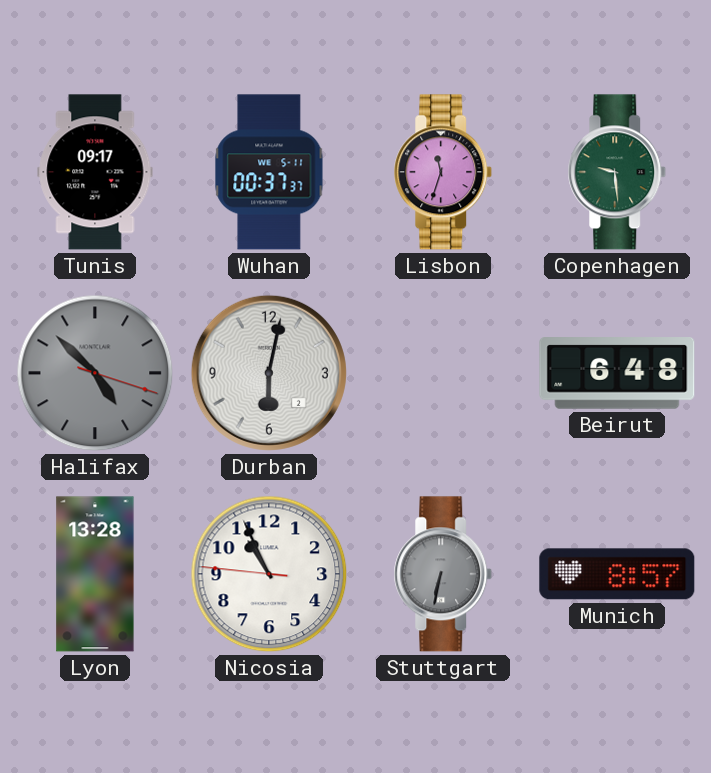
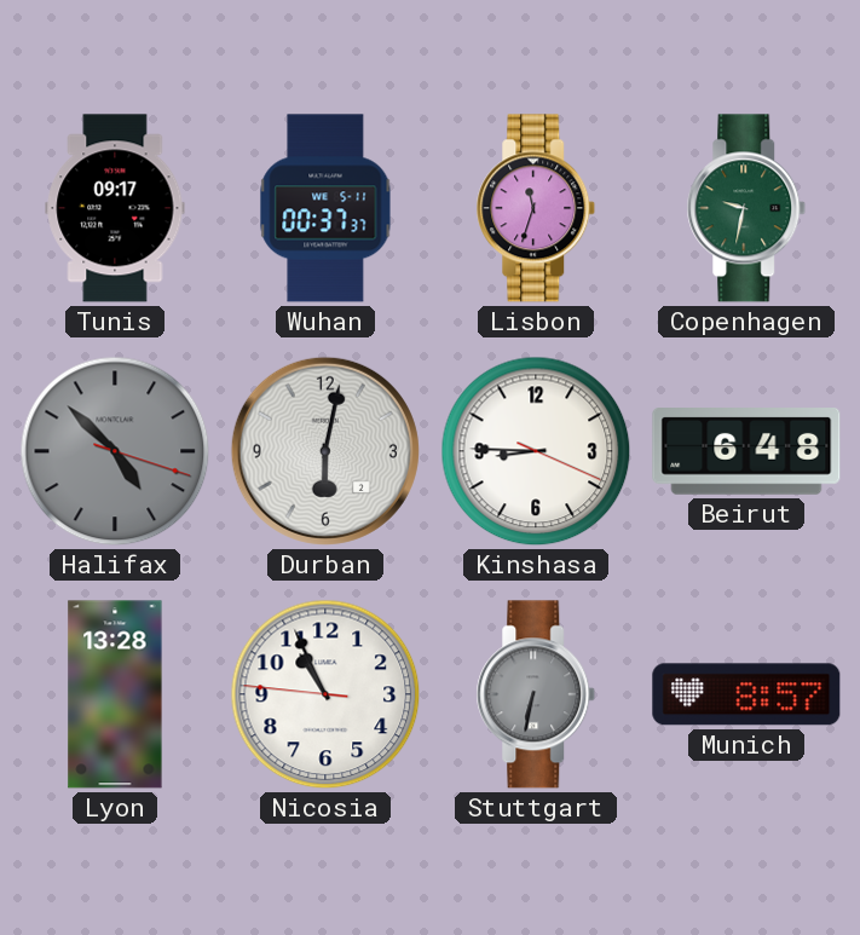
Copenhagen: 9:29 -> 9:32 (746, 208)
Kinshasa: none -> 8:45 (536, 451)
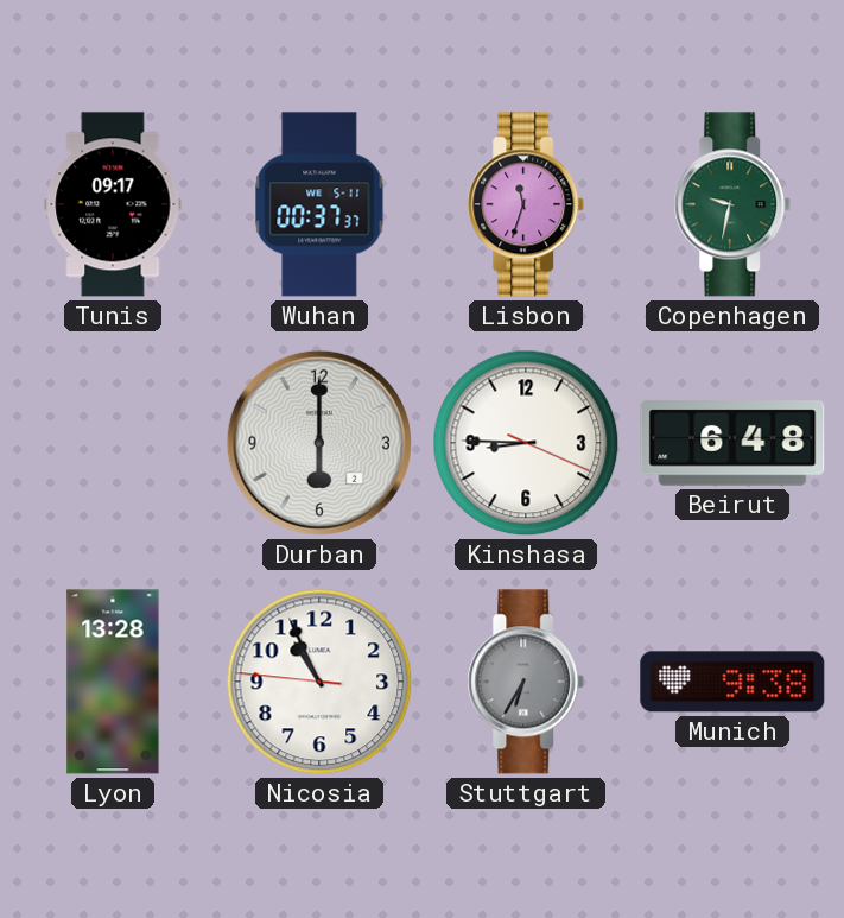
Halifax: 4:52 -> none (115, 451)
Durban: 6:02 -> 6:00 (319, 443)
Stuttgart: 6:32 -> 6:35 (526, 682)
Munich: 8:57 -> 9:38 (732, 682)
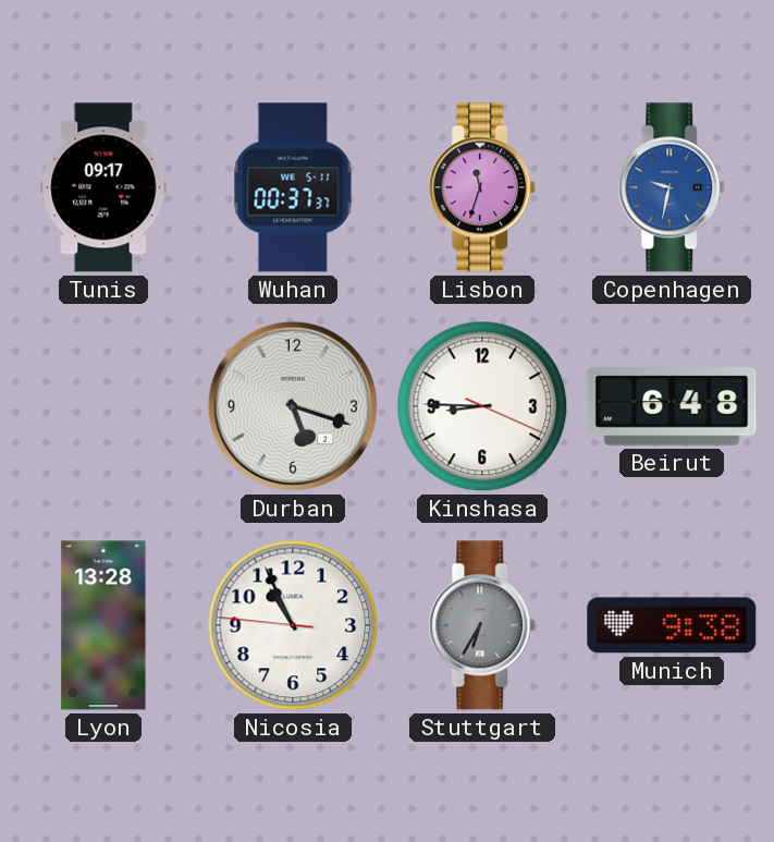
Copenhagen dial: green -> blue (672, 187)
Durban: 6:00 -> 5:18 (293, 406)
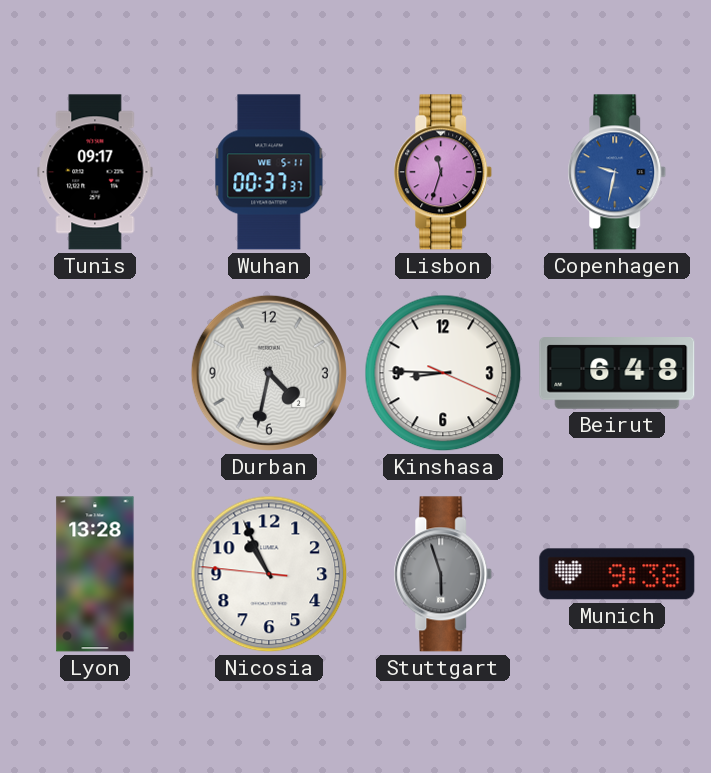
Durban: 5:18 -> 4:32 (269, 373)
Stuttgart: 6:35 -> 5:57 (443, 574)
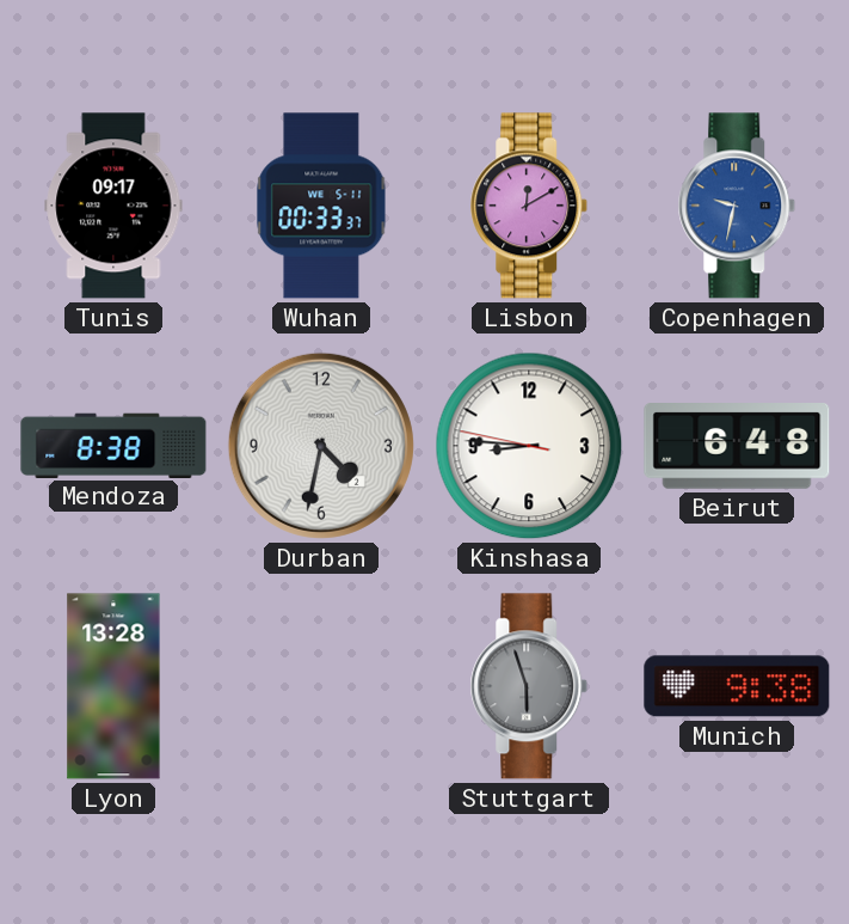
Wuhan: 00:37 -> 00:33 (321, 206)
Lisbon: 11:33 -> 12:10 (529, 206)
Mendoza: none -> 8:38 (113, 445)
Kinshasa: 8:45:19 -> 8:45:47 (529, 446)
Nicosia: 10:55 -> none (269, 574)
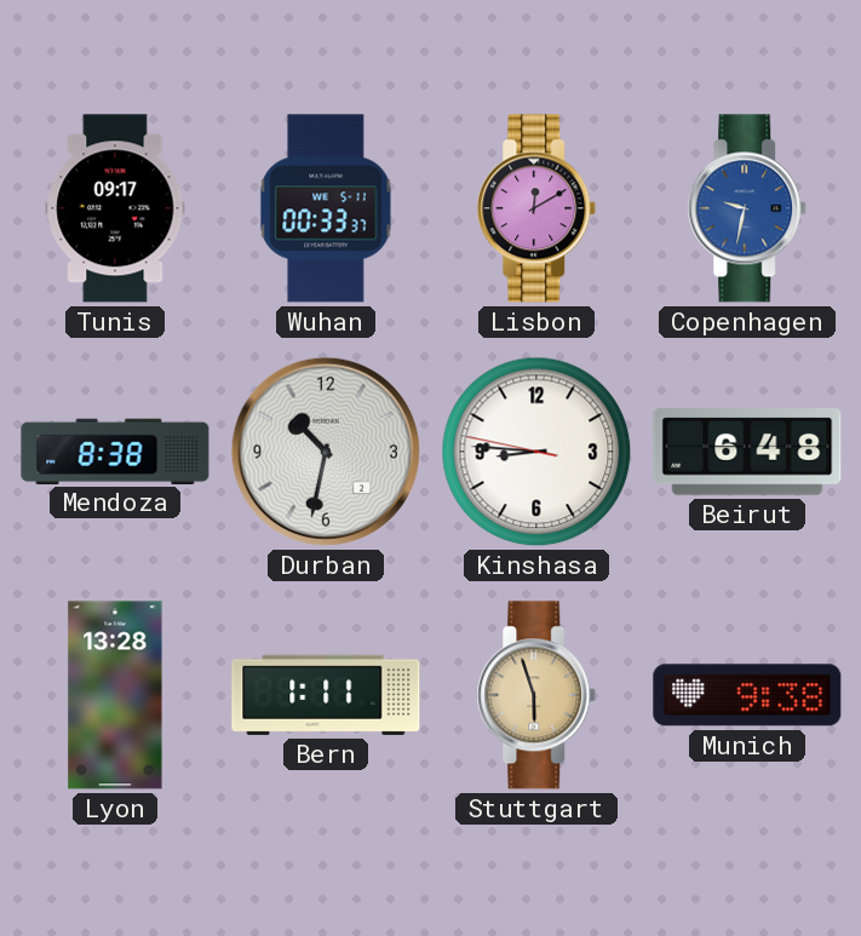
Durban: 4:32 -> 10:32 (326, 452)
Bern: none -> 1:11 (326, 695)
Stuttgart dial: grey -> champagne (536, 695)
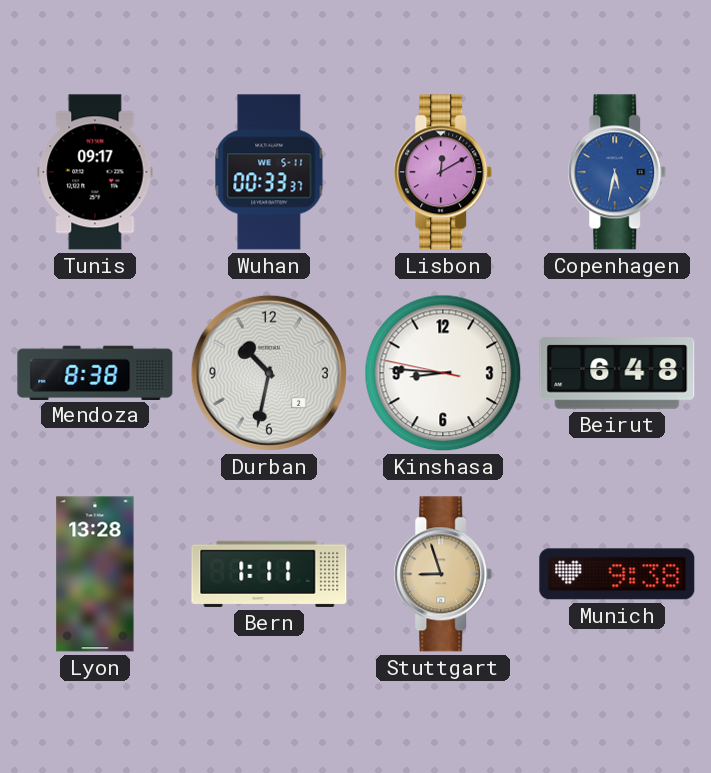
Copenhagen: 9:32 -> 5:32 (617, 172)
Stuttgart: 5:57 -> 8:57 (443, 574)
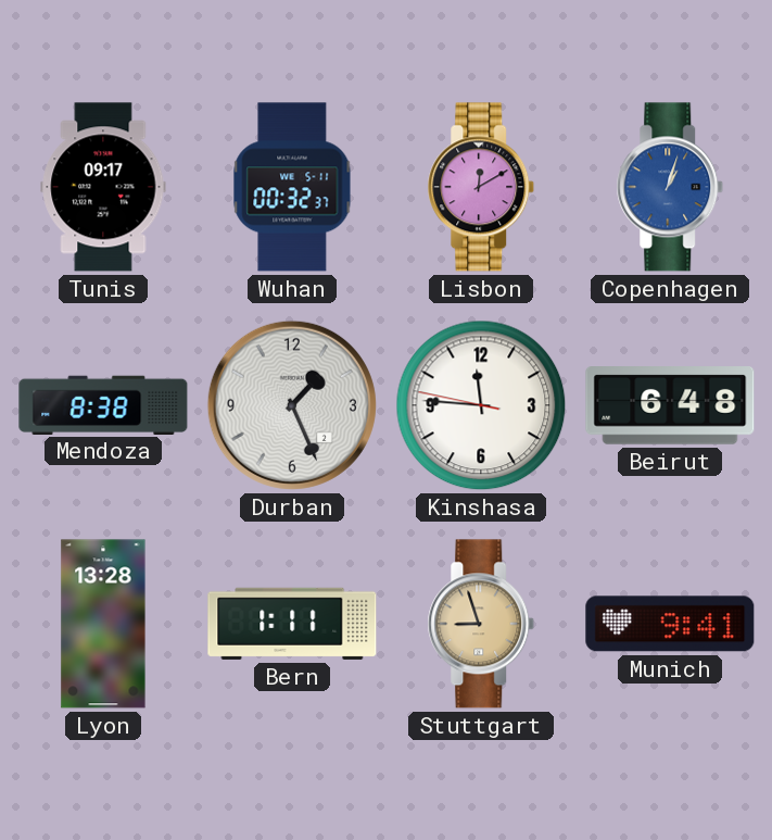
Wuhan: 00:33 -> 00:32 (292, 187)
Copenhagen: 5:32 -> 1:03 (670, 187)
Durban: 10:32 -> 1:26 (292, 405)
Kinshasa: 8:45 -> 11:45 (481, 405)
Munich: 9:38 -> 9:41 (670, 624)
